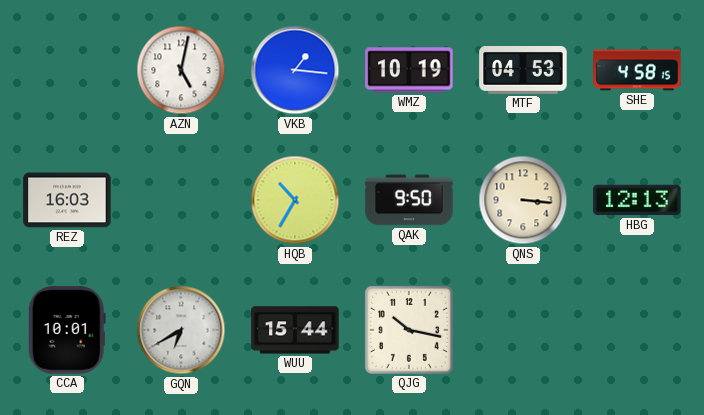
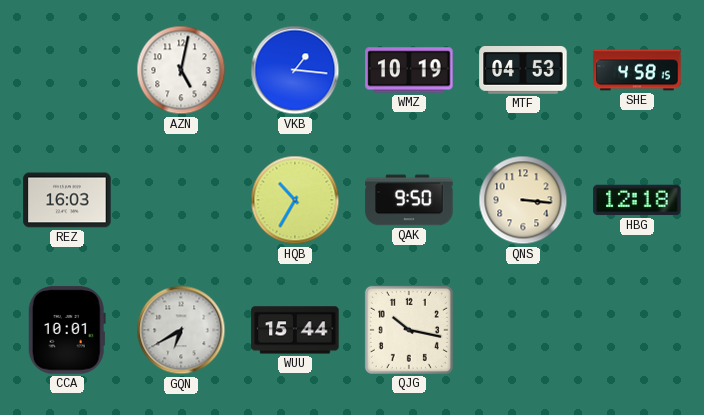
HBG: 12:13 -> 12:18 (637, 200)
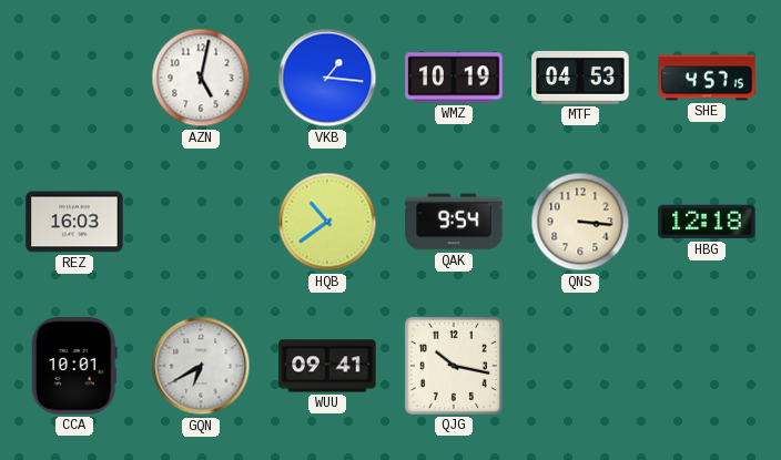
SHE: 4:58 -> 4:57 (707, 78)
HQB: 10:35 -> 10:39 (327, 222)
QAK: 9:50 -> 9:54 (454, 222)
WUU: 15:44 -> 09:41 (327, 366)
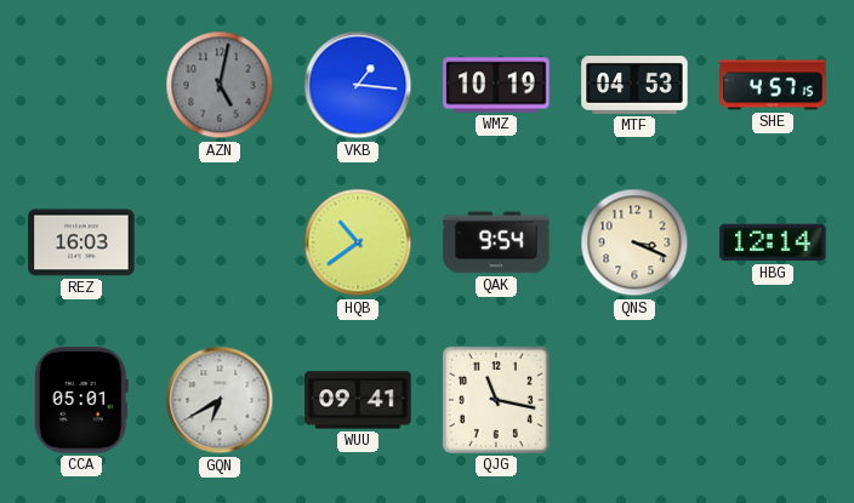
AZN dial: white -> grey (220, 85)
QNS: 3:16 -> 3:19 (634, 242)
HBG: 12:18 -> 12:14 (773, 242)
CCA: 10:01 -> 05:01 (81, 400)
QJG: 10:17 -> 11:17 (496, 400)
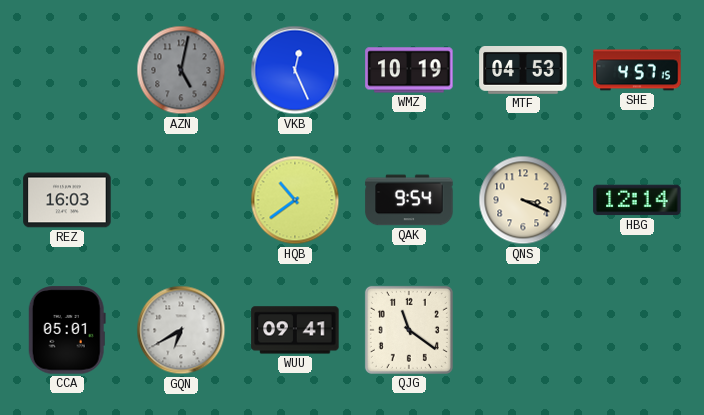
VKB: 1:16 -> 12:26 (295, 70)
QJG: 11:17 -> 11:21 (409, 330)
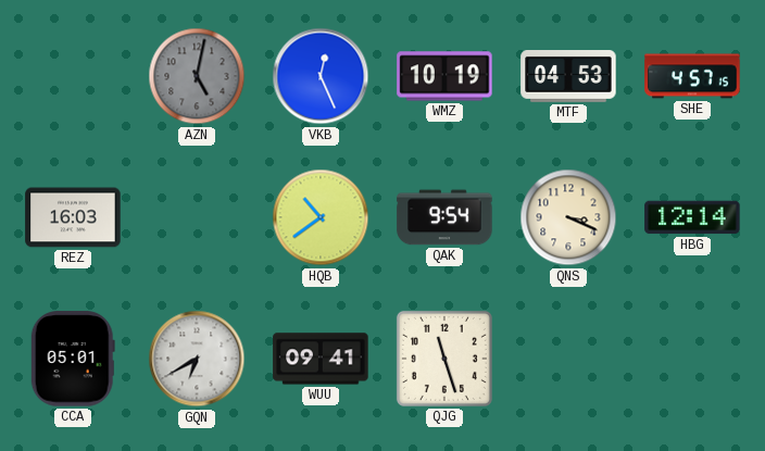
QJG: 11:21 -> 11:27 (444, 359)
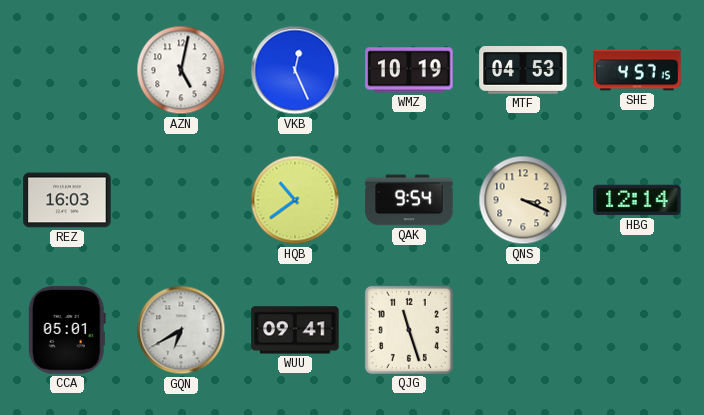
AZN dial: grey -> white (181, 70)
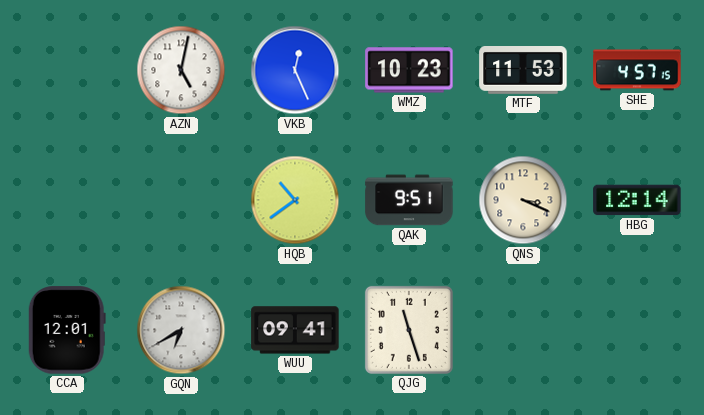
WMZ: 10:19 -> 10:23 (409, 70)
MTF: 04:53 -> 11:53 (523, 71)
REZ: 16:03 -> none (67, 200)
QAK: 9:54 -> 9:51 (409, 200)
CCA: 05:01 -> 12:01 (67, 330)
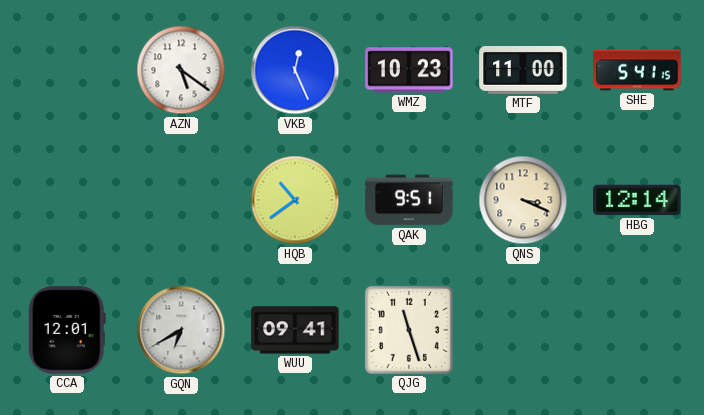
AZN: 5:02 -> 5:21 (181, 70)
MTF: 11:53 -> 11:00 (523, 71)
SHE: 4:57 -> 5:41 (637, 70)
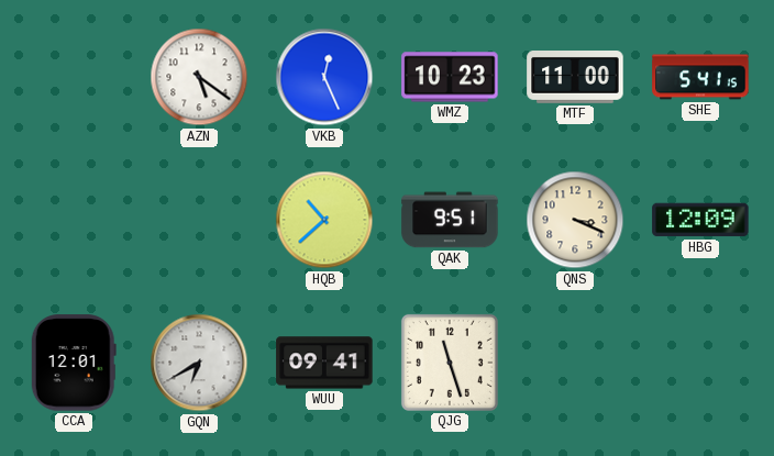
HQB: 10:39 -> 10:38 (324, 220)
HBG: 12:14 -> 12:09 (700, 220)
